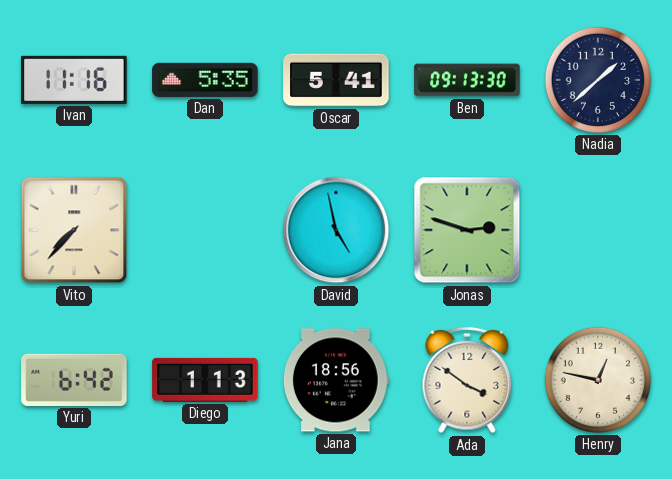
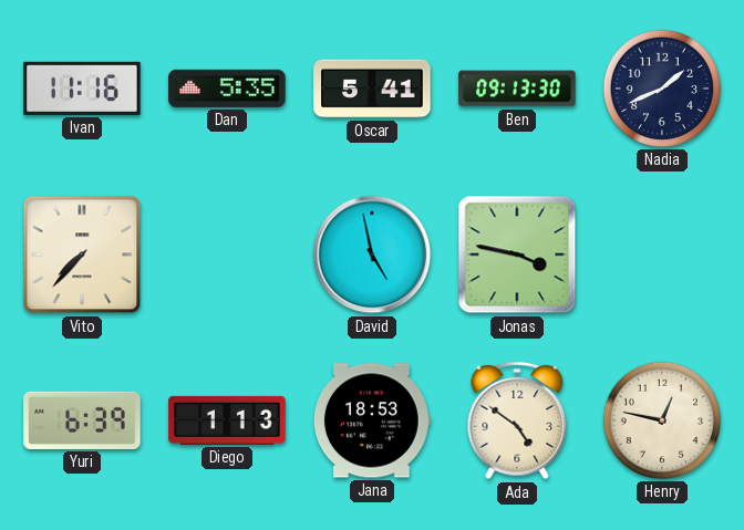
Nadia: 1:38 -> 1:41 (662, 89)
Jonas: 2:48 -> 3:47 (517, 254)
Yuri: 6:42 -> 6:39 (82, 420)
Jana: 18:56 -> 18:53 (372, 420)
Ada: 3:51 -> 4:51 (517, 420)
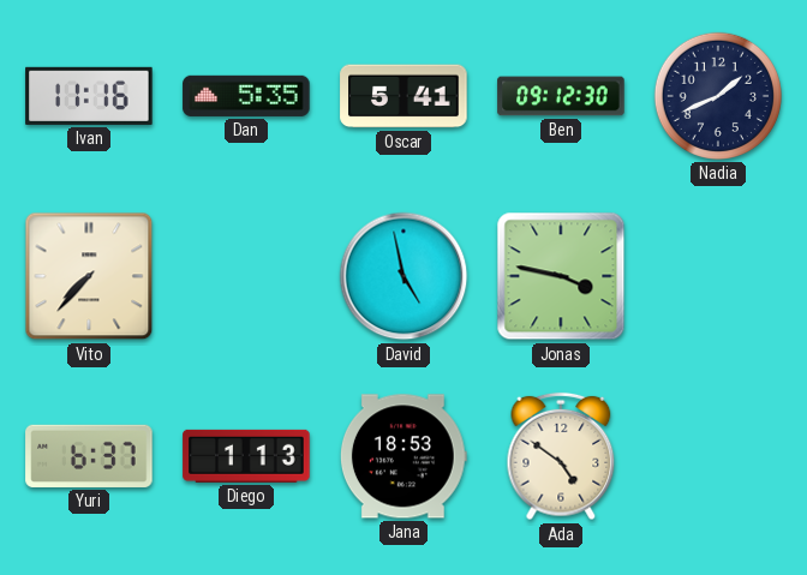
Ben: 09:13 -> 09:12 (561, 96)
Yuri: 6:39 -> 6:37 (89, 456)
Henry: 12:47 -> none (662, 420)
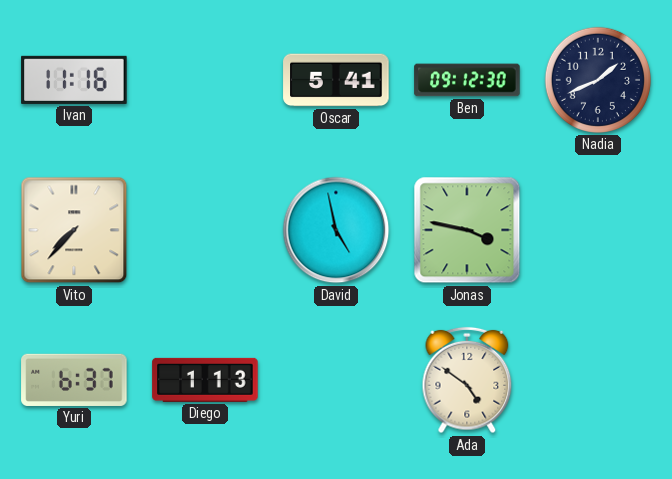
Dan: 5:35 -> none (246, 96)
Jana: 18:53 -> none (403, 456)
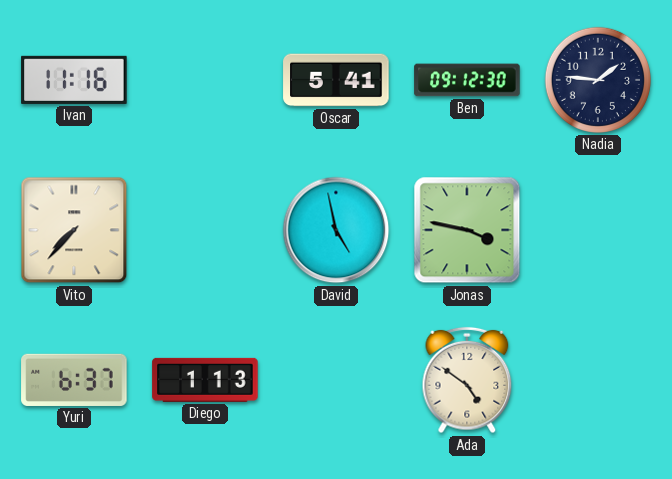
Nadia: 1:41 -> 1:46 (598, 80)
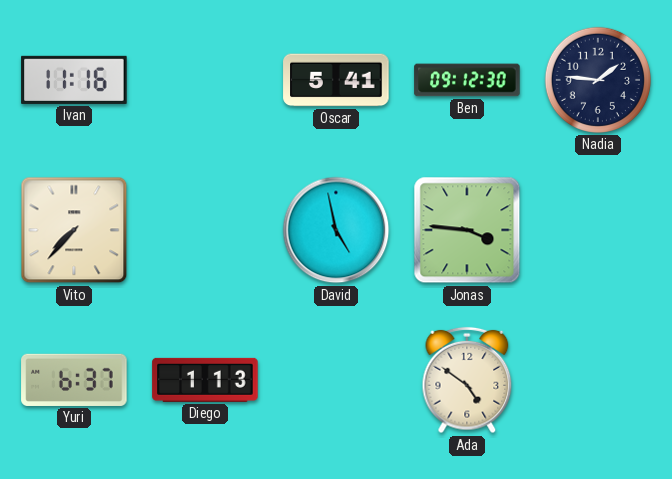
Jonas: 3:47 -> 3:46 (467, 230)
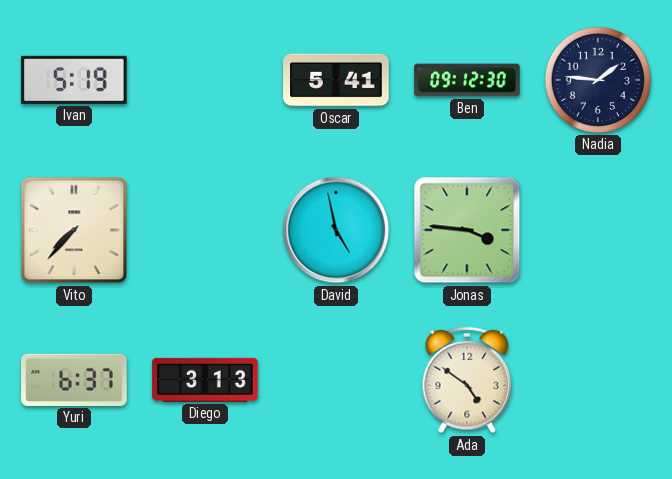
Ivan: 11:16 -> 5:19 (74, 80)
Diego: 1:13 -> 3:13 (205, 380)
